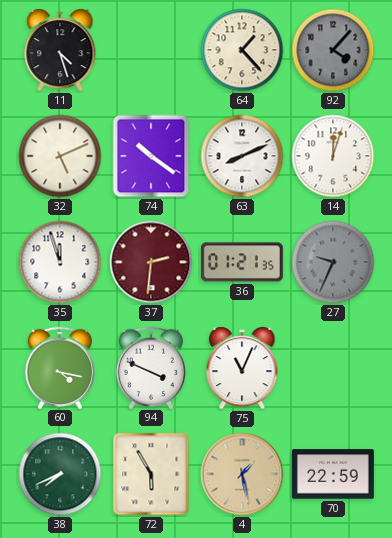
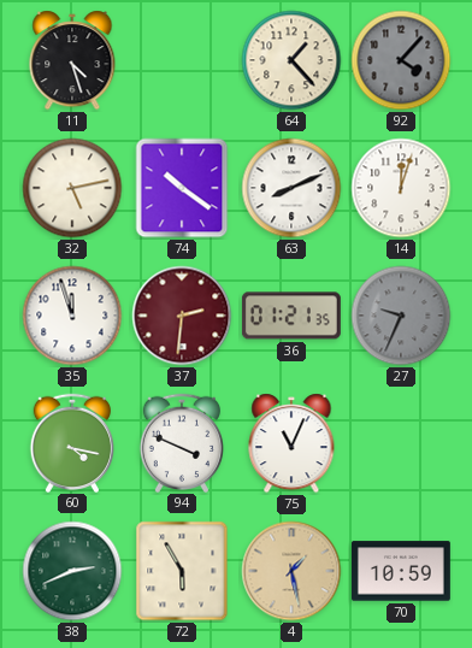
32: 5:11 -> 5:13 (72, 188)
38: 7:41 -> 2:41 (72, 571)
70: 22:59 -> 10:59 (401, 571)
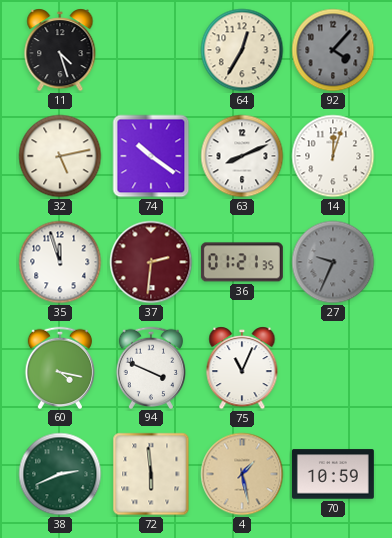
64: 1:23 -> 12:35 (242, 50)
72: 5:55 -> 5:59 (151, 474)
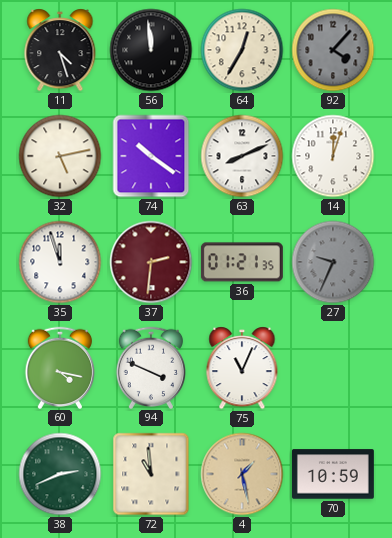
56: none -> 11:59 (151, 50)
72: 5:59 -> 10:59 (151, 474)
